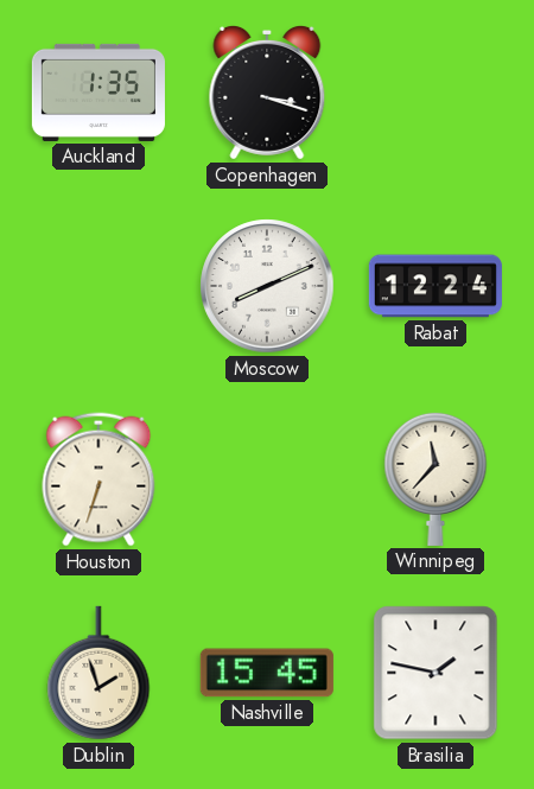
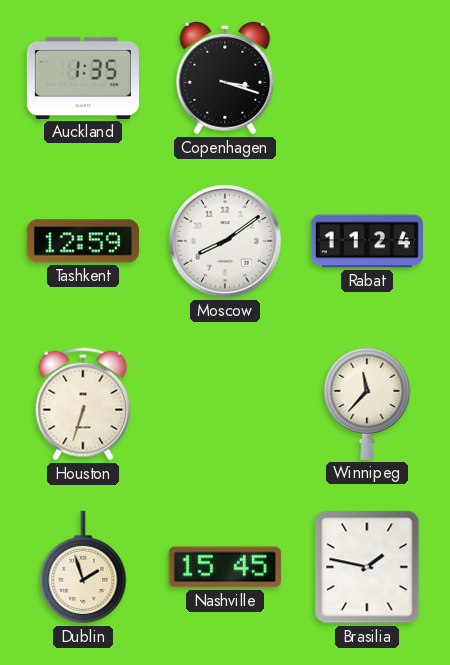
Tashkent: none -> 12:59 (83, 241)
Moscow: 8:11 -> 8:09 (225, 241)
Rabat: 12:24 -> 11:24 (367, 241)
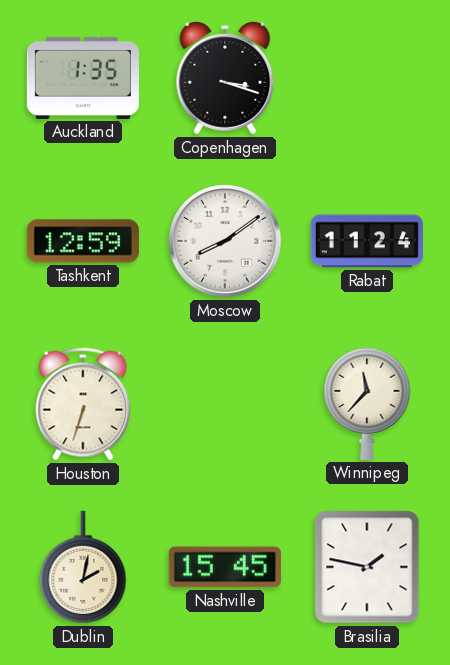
Dublin: 1:57 -> 2:02 (83, 567)
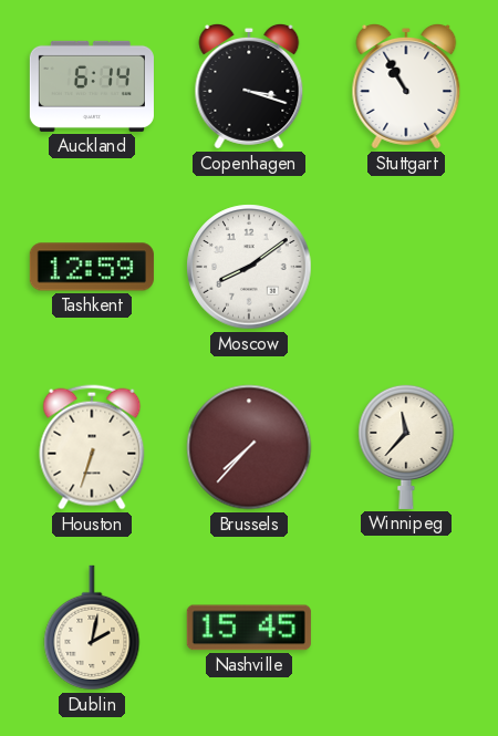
Auckland: 1:35 -> 6:14 (92, 86)
Stuttgart: none -> 10:55 (406, 86)
Rabat: 11:24 -> none (367, 241)
Brussels: none -> 7:37 (249, 447)
Brasilia: 1:47 -> none (367, 567)
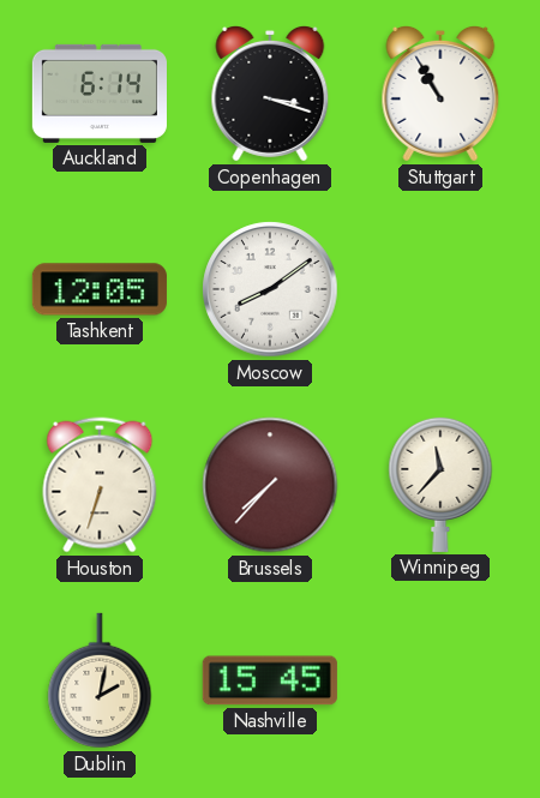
Tashkent: 12:59 -> 12:05 (100, 289)
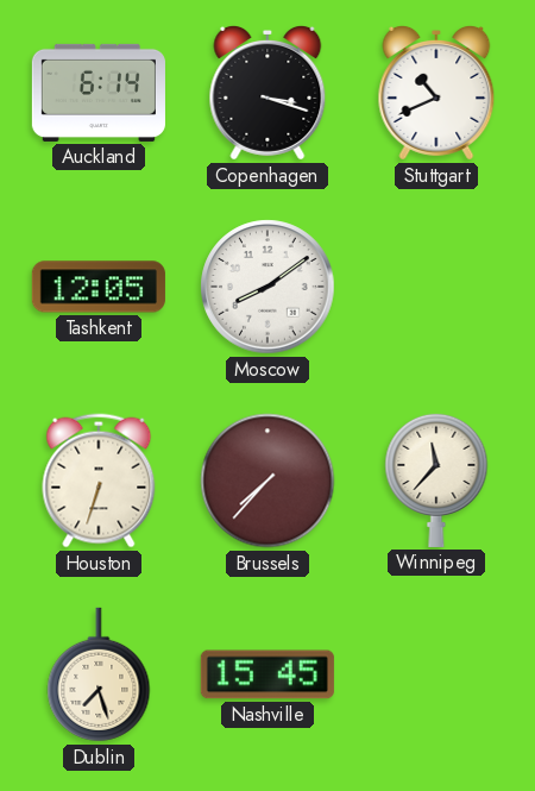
Stuttgart: 10:55 -> 10:41 (436, 93)
Dublin: 2:02 -> 7:27 (99, 674)
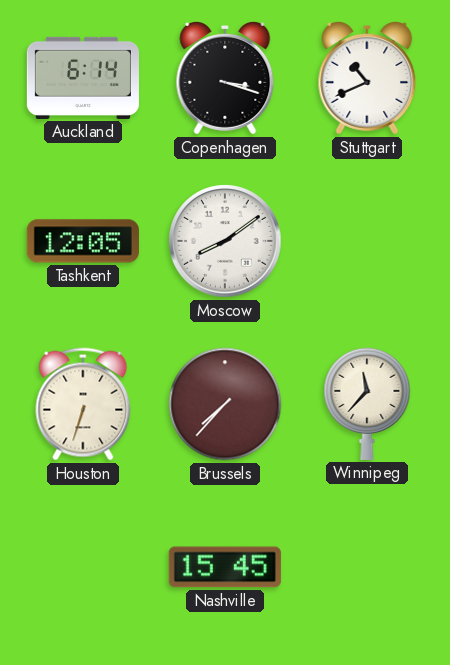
Dublin: 7:27 -> none (99, 674)
